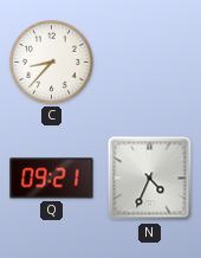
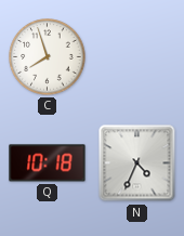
C: 8:37 -> 7:57 (48, 57)
Q: 09:21 -> 10:18 (48, 163)
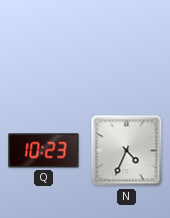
C: 7:57 -> none (48, 57)
Q: 10:18 -> 10:23 (44, 151)
